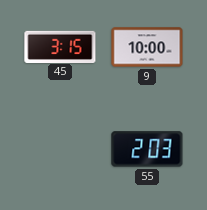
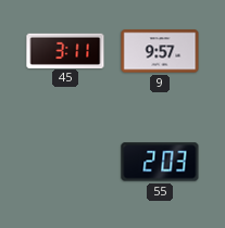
45: 3:15 -> 3:11 (65, 50)
9: 10:00 -> 9:57 (160, 51)
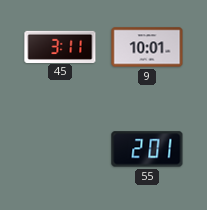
9: 9:57 -> 10:01 (147, 47)
55: 2:03 -> 2:01 (147, 149)
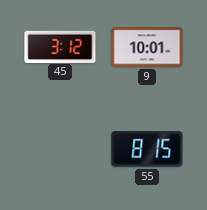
45: 3:11 -> 3:12 (60, 46)
55: 2:01 -> 8:15 (147, 149)
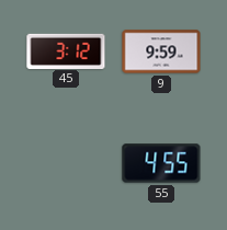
9: 10:01 -> 9:59 (161, 51)
55: 8:15 -> 4:55 (161, 163)
